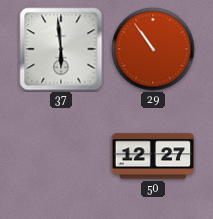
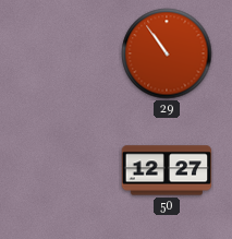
37: 5:59 -> none (61, 49)
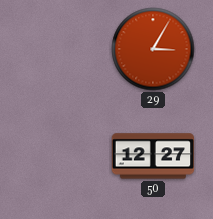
29: 10:54 -> 3:05 (153, 49)
